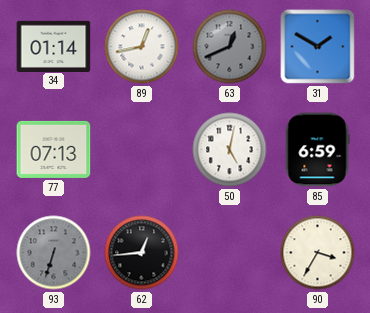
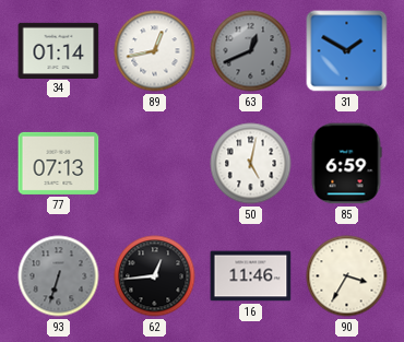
16: none -> 11:46 (251, 276)
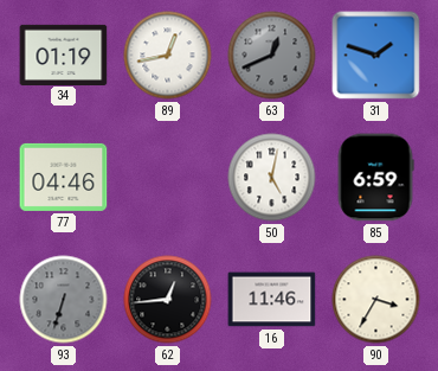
34: 01:14 -> 01:19 (64, 55)
31: 1:50 -> 1:48 (376, 56)
77: 07:13 -> 04:46 (64, 177)
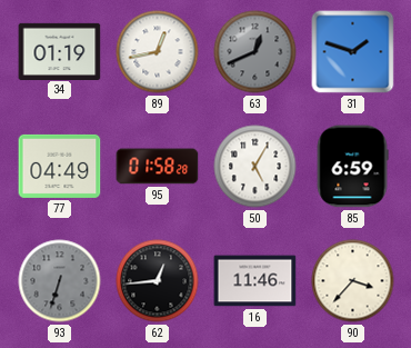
77: 04:46 -> 04:49 (60, 166)
95: none -> 01:58 (158, 167)
50: 5:02 -> 5:05 (255, 167)
90: 3:35 -> 3:37 (353, 281)
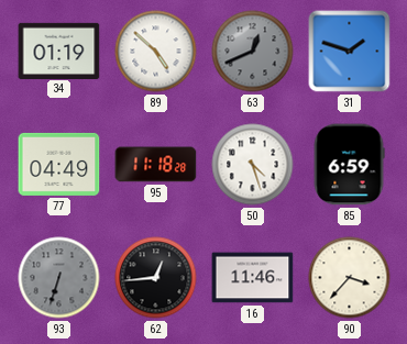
89: 12:43 -> 4:52 (156, 52)
95: 01:58 -> 11:18 (156, 165)
50: 5:05 -> 4:27 (253, 165)
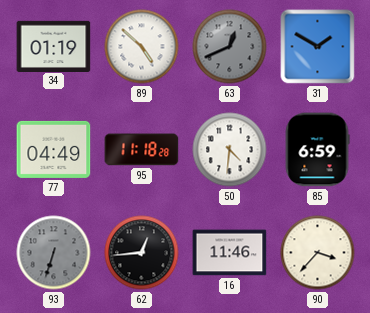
31: 1:48 -> 1:50 (318, 47)
50: 4:27 -> 4:31 (230, 150)
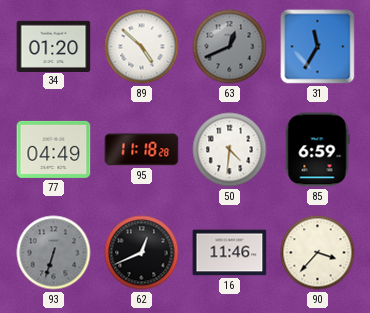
34: 01:19 -> 01:20 (54, 46)
31: 1:50 -> 11:35 (318, 47)
62: 12:44 -> 12:41 (142, 253)
